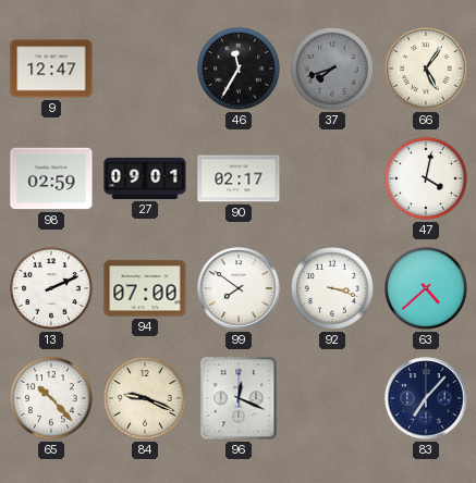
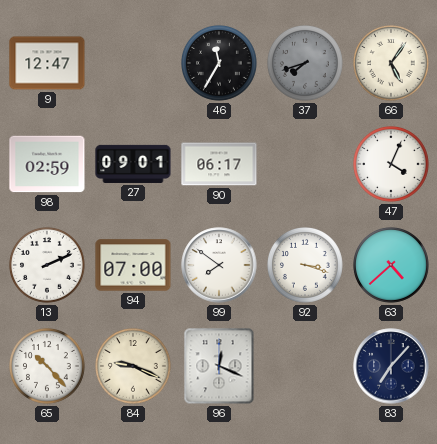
90: 02:17 -> 06:17 (219, 164)
47: 4:02 -> 4:04 (392, 165)
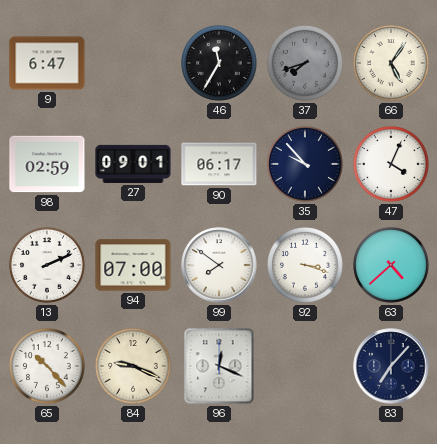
9: 12:47 -> 6:47 (47, 63)
35: none -> 9:53 (306, 165)
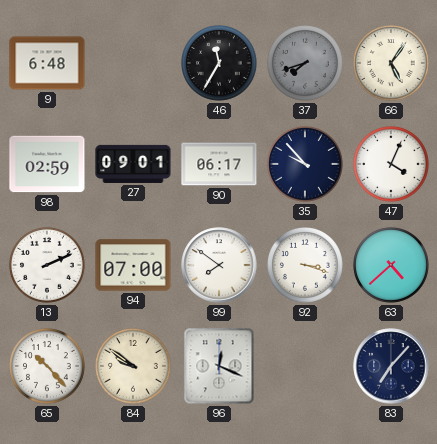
9: 6:47 -> 6:48 (47, 63)
84: 9:19 -> 9:51 (134, 367)
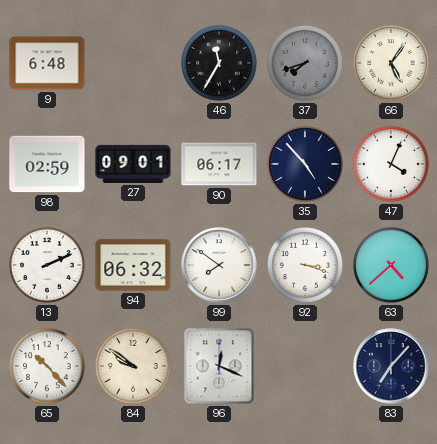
35: 9:53 -> 4:53 (306, 165)
94: 07:00 -> 06:32 (133, 265)
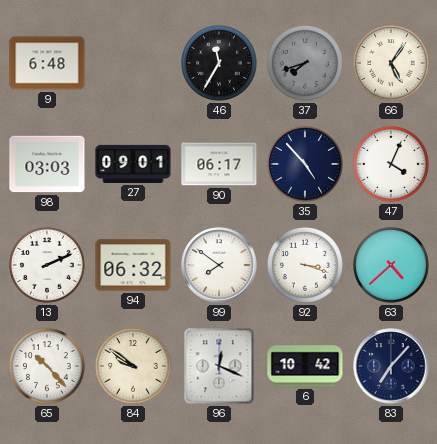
98: 02:59 -> 03:03 (47, 164)
6: none -> 10:42 (305, 366)
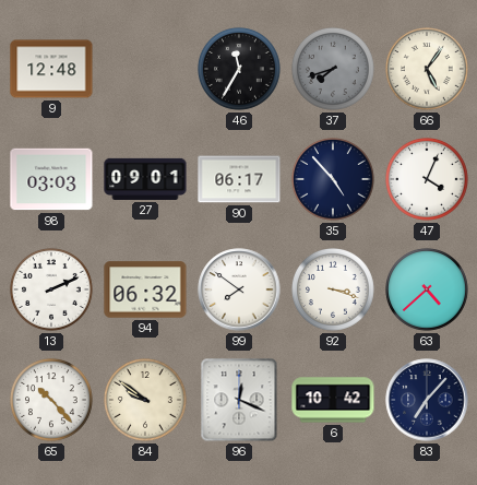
9: 6:48 -> 12:48 (51, 69)
